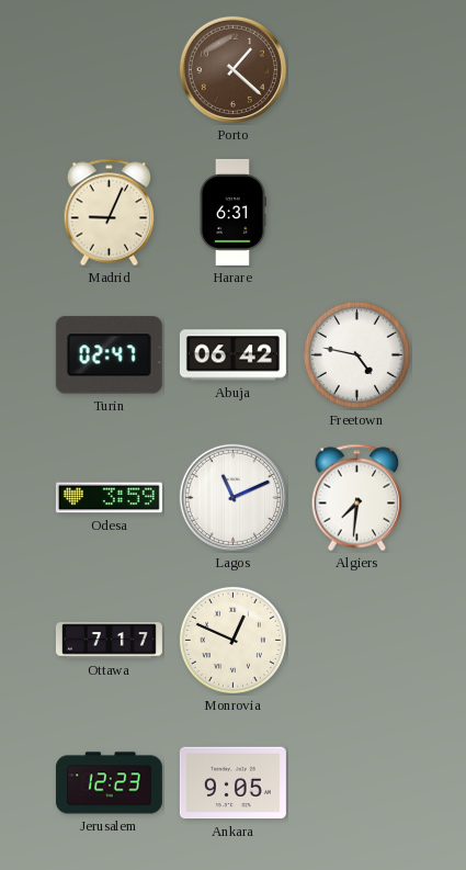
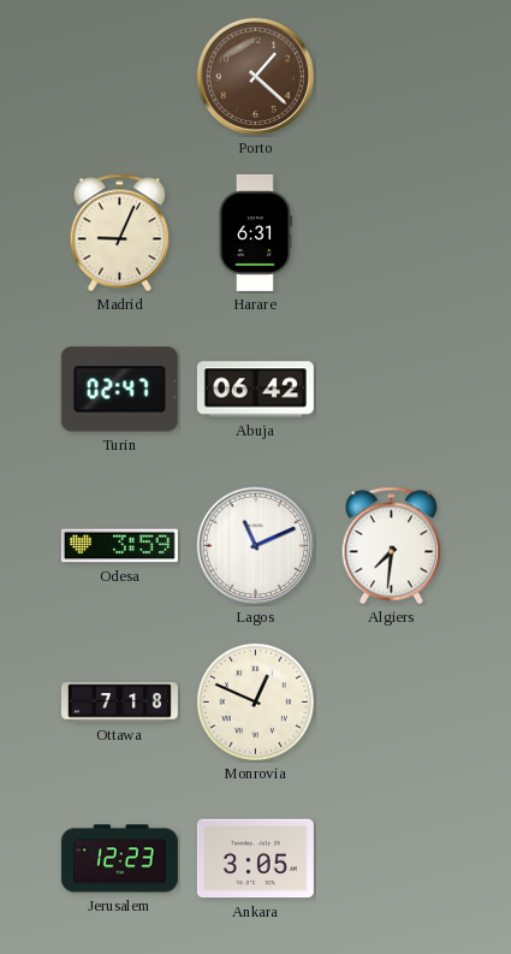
Freetown: 4:47 -> none (356, 354)
Ottawa: 7:17 -> 7:18 (119, 703)
Ankara: 9:05 -> 3:05 (255, 859)
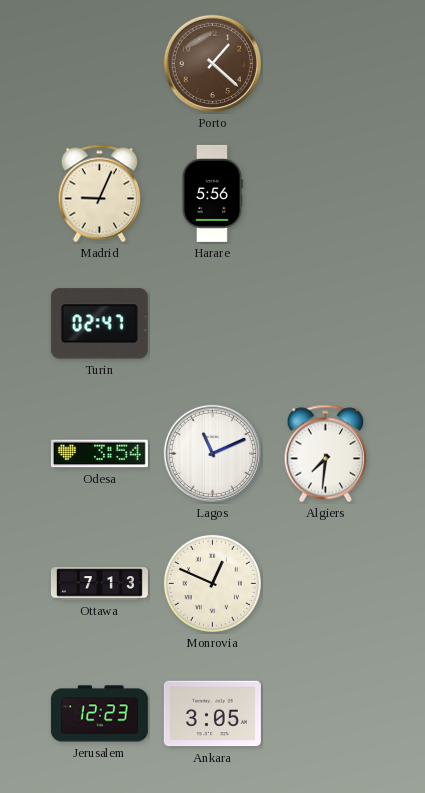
Harare: 6:31 -> 5:56 (213, 193)
Abuja: 06:42 -> none (255, 390)
Odesa: 3:59 -> 3:54 (99, 454)
Ottawa: 7:18 -> 7:13 (99, 584)
